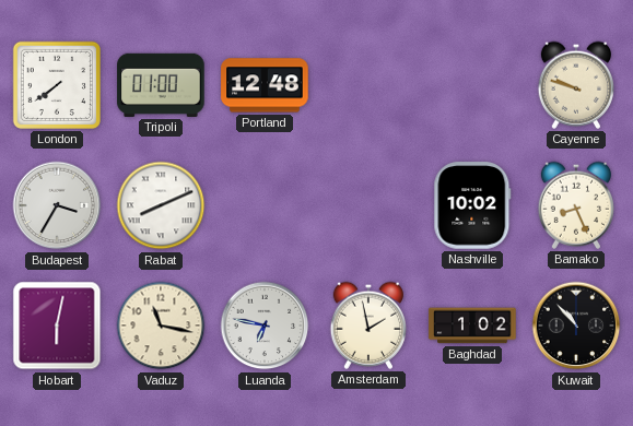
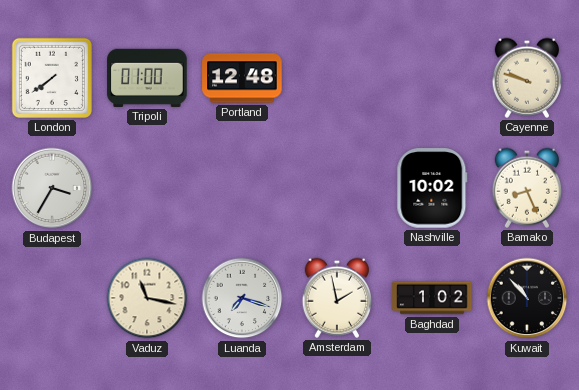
Rabat: 8:11 -> none (161, 205)
Hobart: 6:02 -> none (57, 326)
Luanda: 6:47 -> 7:18 (242, 298)
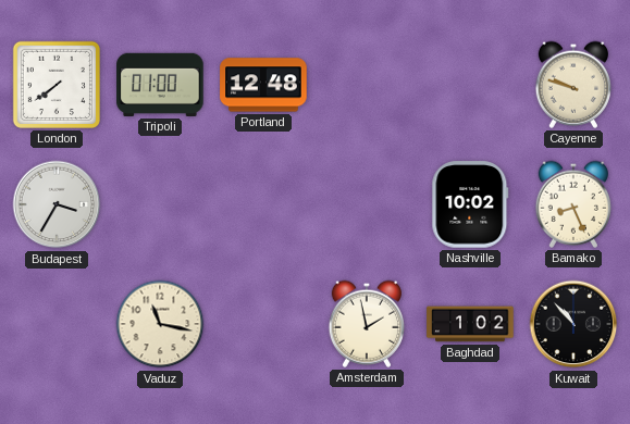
Luanda: 7:18 -> none (242, 298)
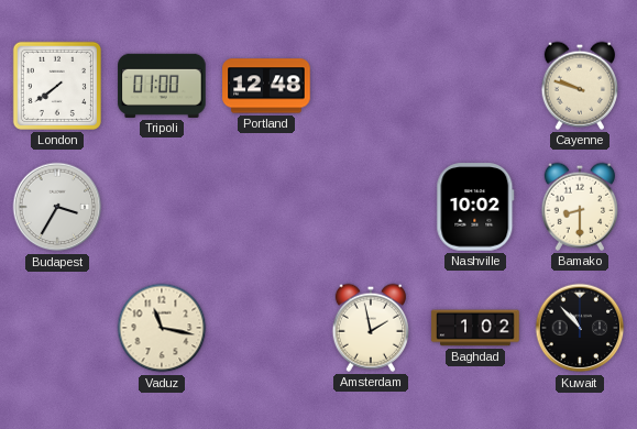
Bamako: 8:26 -> 8:30 (579, 207)
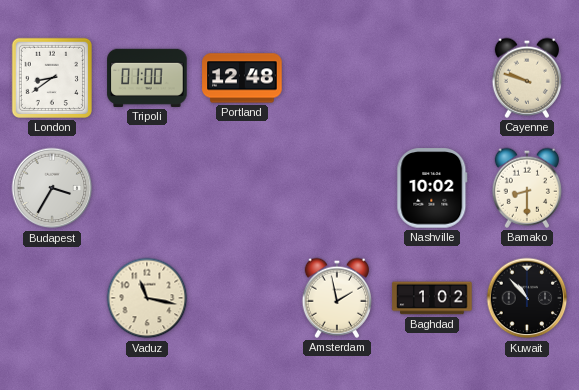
London: 7:39 -> 8:39 (52, 78)
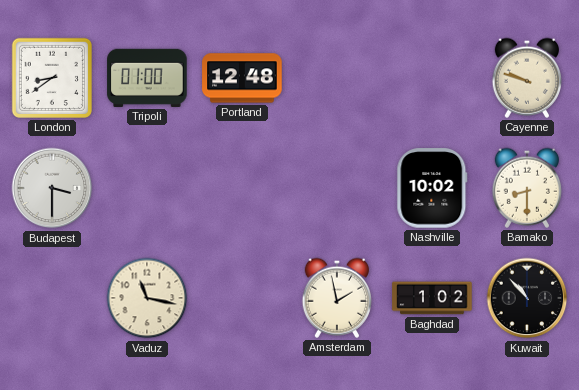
Budapest: 3:35 -> 3:30 (52, 188)
